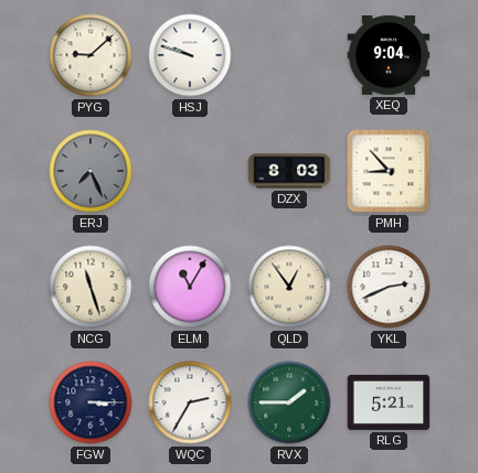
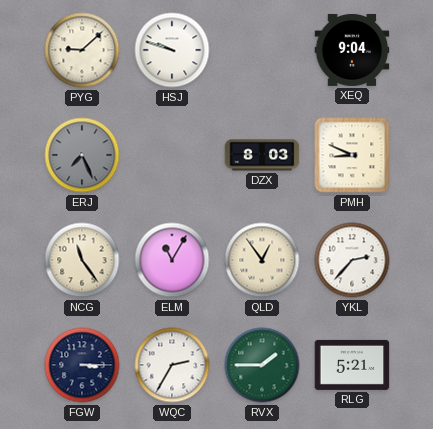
PMH: 8:53 -> 8:49 (352, 155)
NCG: 11:27 -> 11:24 (82, 260)
YKL: 2:41 -> 2:37 (352, 260)
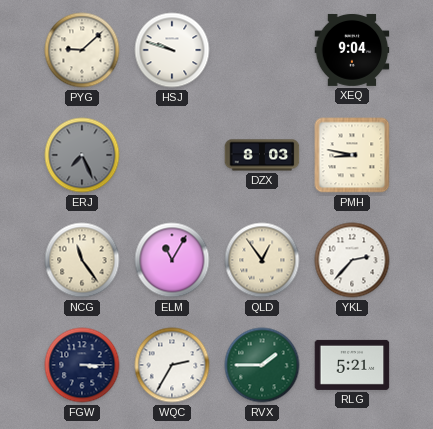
PMH: 8:49 -> 8:47 (352, 155)
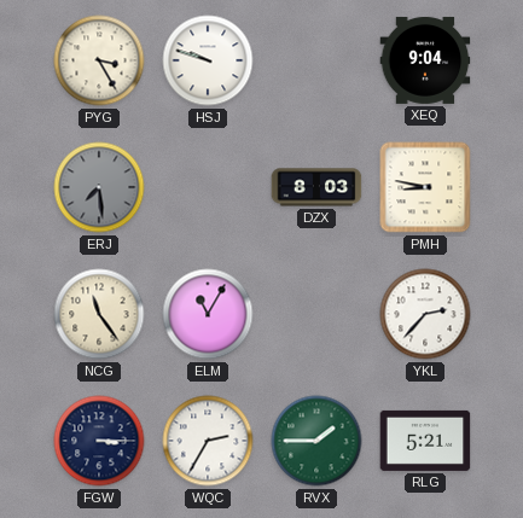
PYG: 9:08 -> 3:25 (99, 60)
ERJ: 7:26 -> 7:29 (99, 187)
QLD: 12:54 -> none (262, 260)
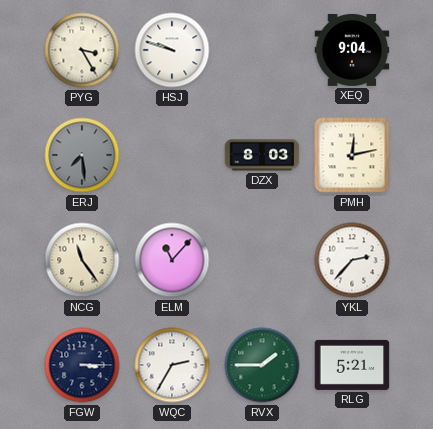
PMH: 8:47 -> 12:13 (352, 155)
ELM: 11:05 -> 11:07 (172, 260)
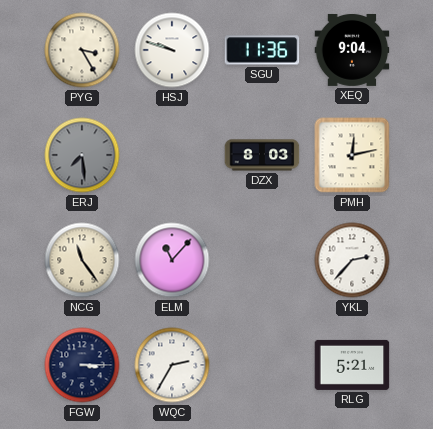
SGU: none -> 11:36 (262, 50)
RVX: 1:45 -> none (262, 365)
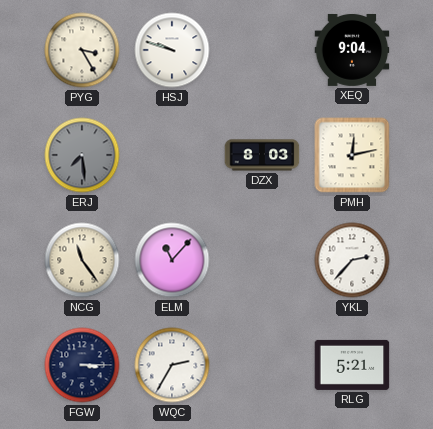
SGU: 11:36 -> none (262, 50)
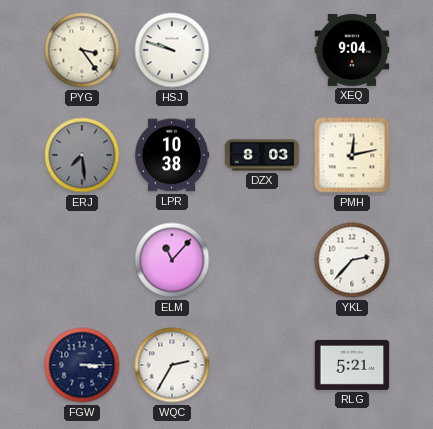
PYG: 3:25 -> 3:24 (82, 50)
LPR: none -> 10:38 (172, 155)
NCG: 11:24 -> none (82, 260)
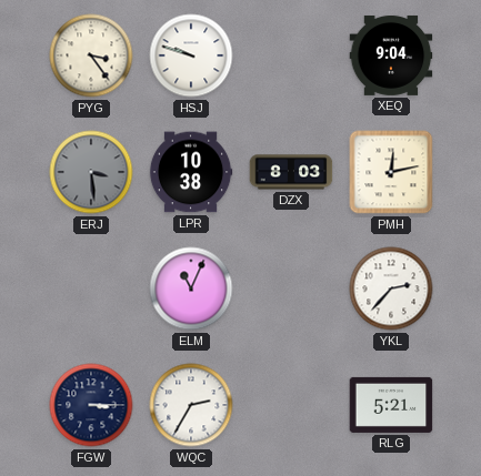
ERJ: 7:29 -> 3:29 (91, 172)
ELM: 11:07 -> 11:04 (191, 288)
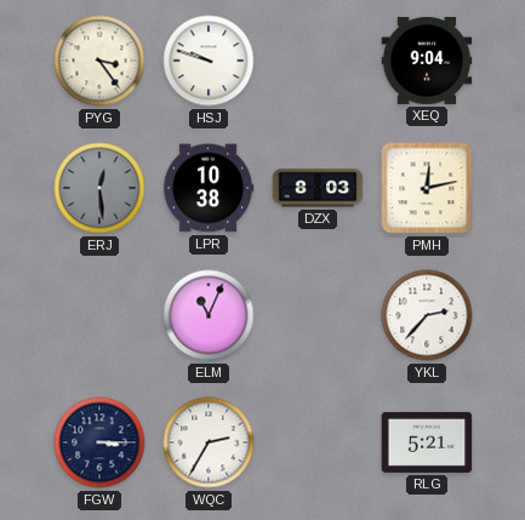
ERJ: 3:29 -> 12:29 (99, 188)
